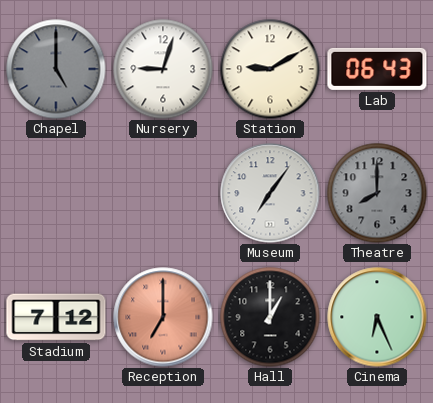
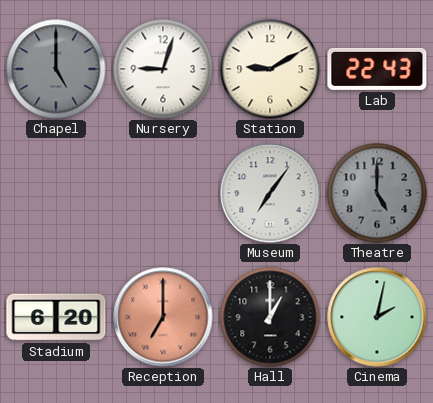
Lab: 06:43 -> 22:43 (377, 69)
Theatre: 8:00 -> 5:00 (377, 193)
Stadium: 7:12 -> 6:20 (56, 317)
Cinema: 6:26 -> 2:02 (377, 317)
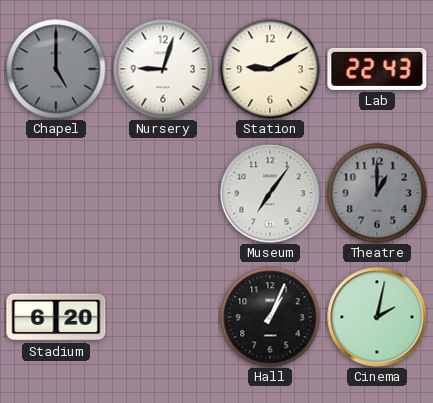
Theatre: 5:00 -> 1:00 (377, 193)
Reception: 7:00 -> none (163, 317)
Hall: 1:00 -> 1:04 (270, 317)
